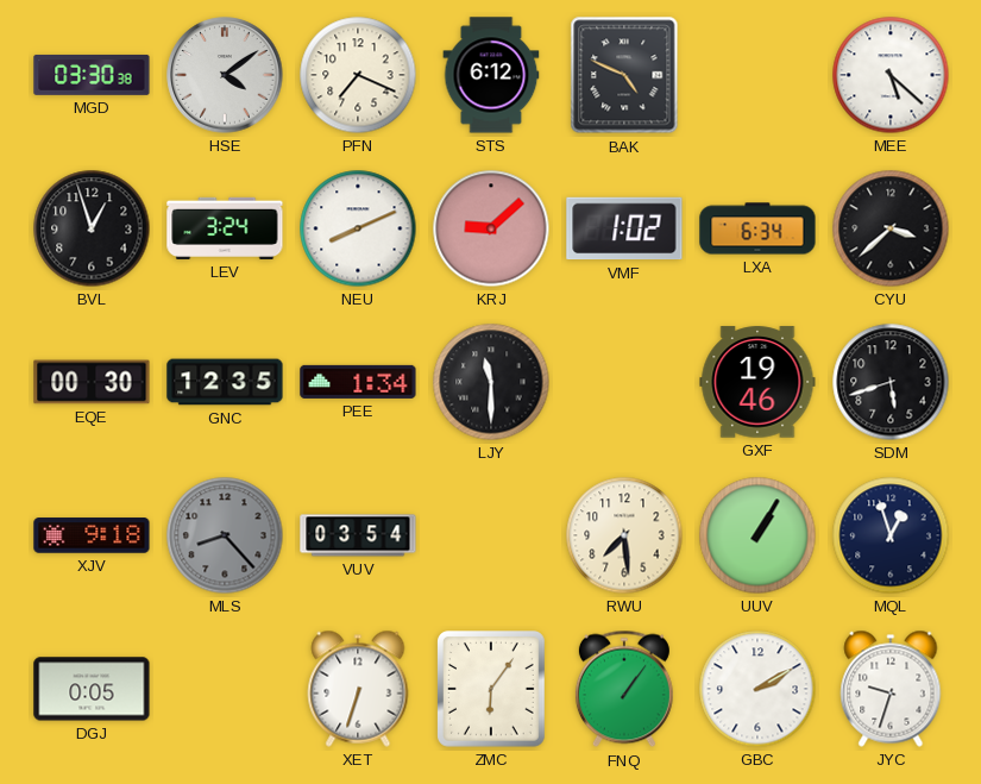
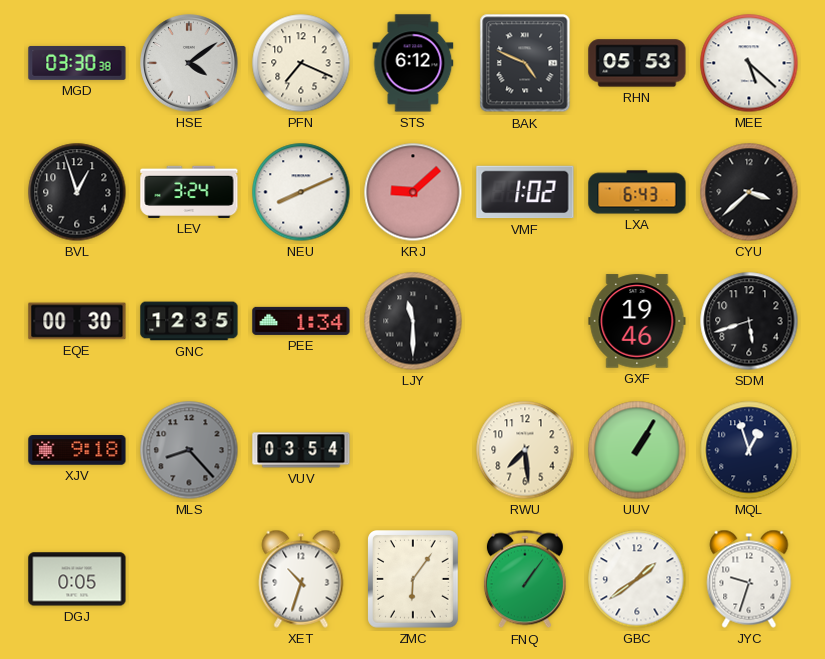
RHN: none -> 05:53 (637, 63)
LXA: 6:34 -> 6:43 (637, 192)
XET: 6:33 -> 10:33 (301, 579)
GBC: 2:10 -> 1:39 (637, 579)
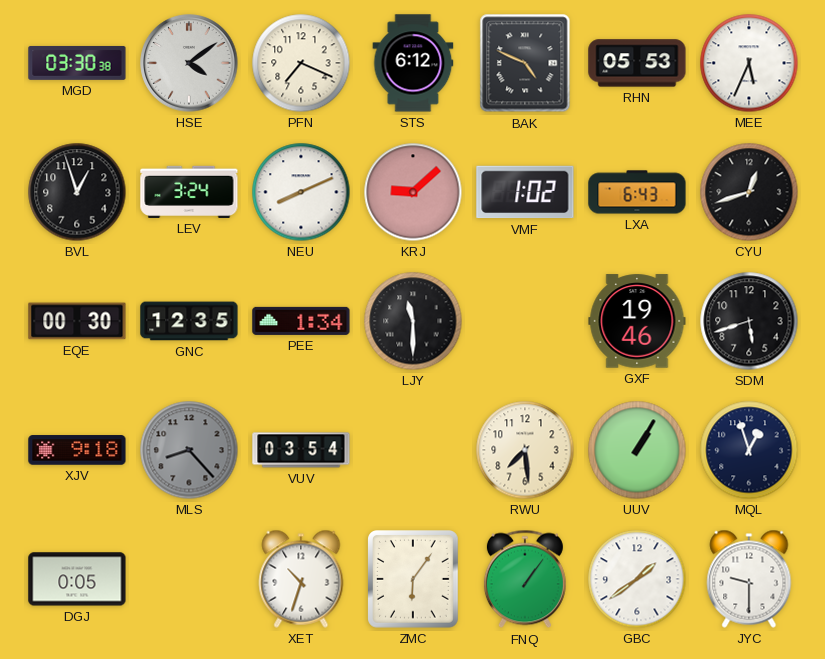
MEE: 5:22 -> 5:34 (749, 63)
CYU: 3:38 -> 12:42 (749, 192)
JYC: 9:33 -> 9:30 (749, 579)
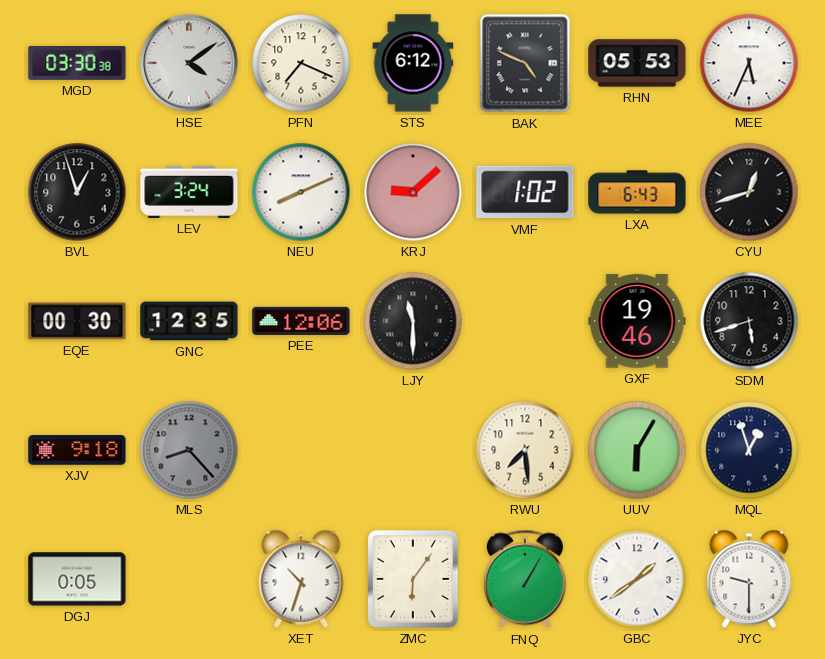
PEE: 1:34 -> 12:06 (301, 321)
VUV: 03:54 -> none (301, 450)
UUV: 1:05 -> 6:05 (637, 450)
FNQ: 1:06 -> 1:05 (525, 579)
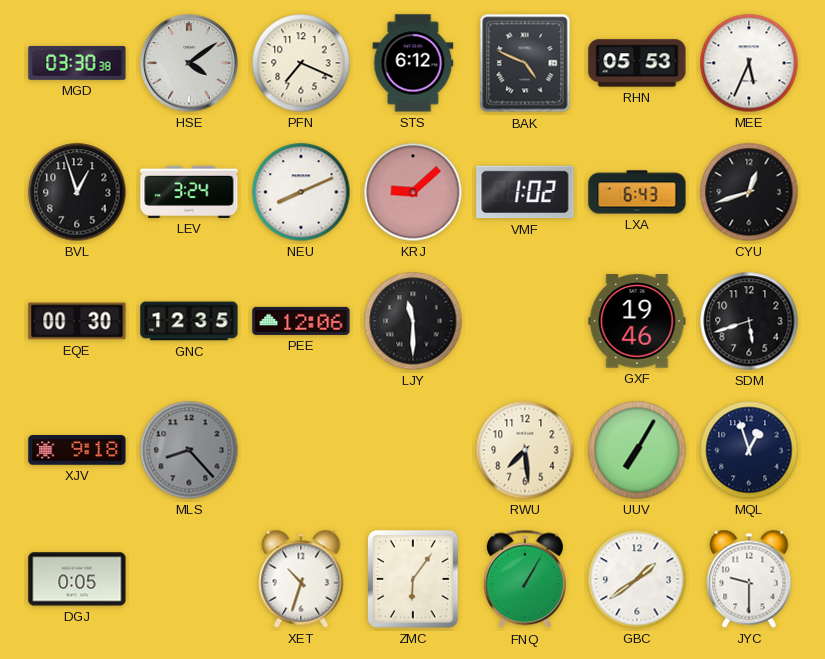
UUV: 6:05 -> 7:05 (637, 450)
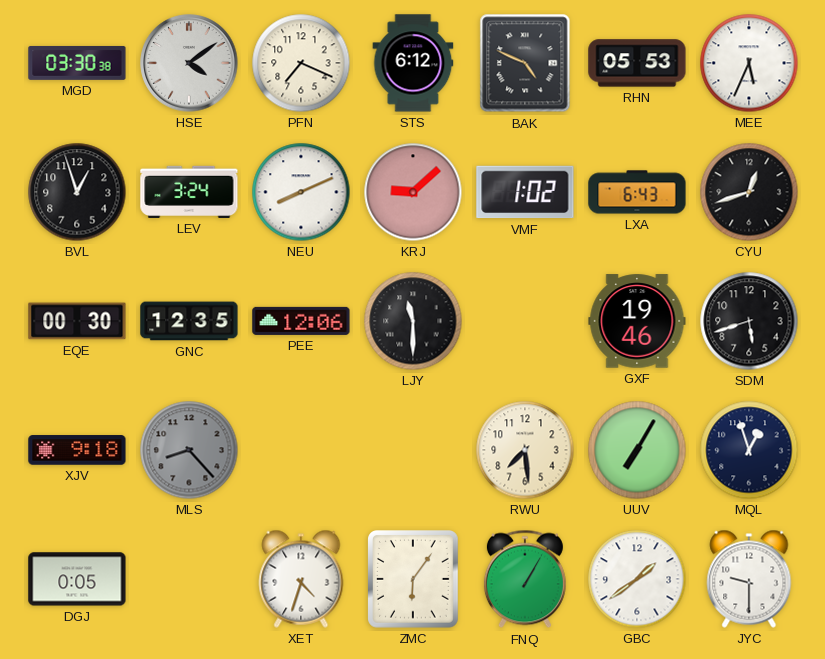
XET: 10:33 -> 4:33 (301, 579)
